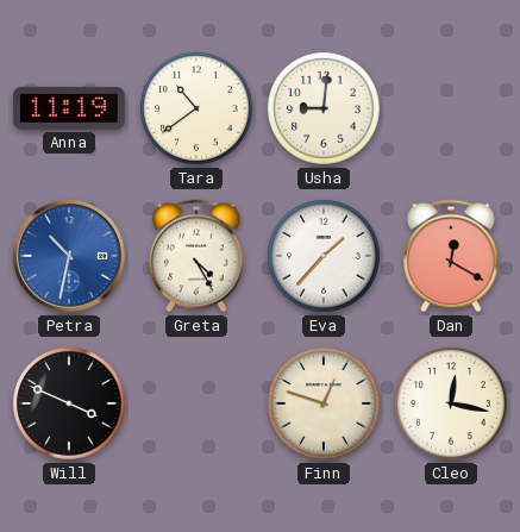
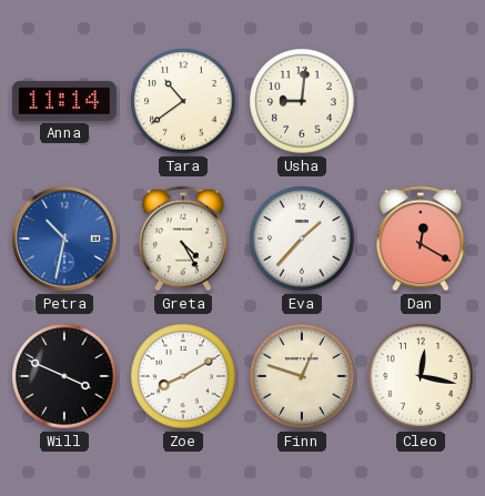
Anna: 11:19 -> 11:14 (64, 101)
Zoe: none -> 8:10 (183, 376)
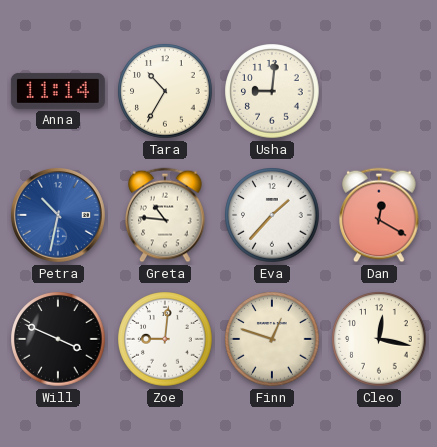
Tara: 10:39 -> 10:35 (165, 91)
Greta: 4:25 -> 10:46 (165, 215)
Zoe: 8:10 -> 9:01 (165, 339)
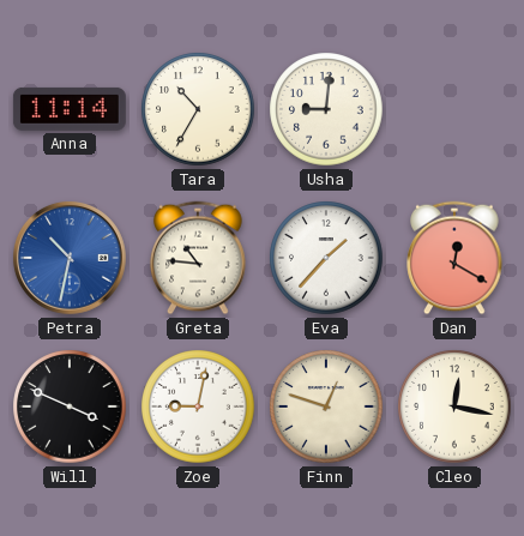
Zoe: 9:01 -> 9:02 (198, 406)
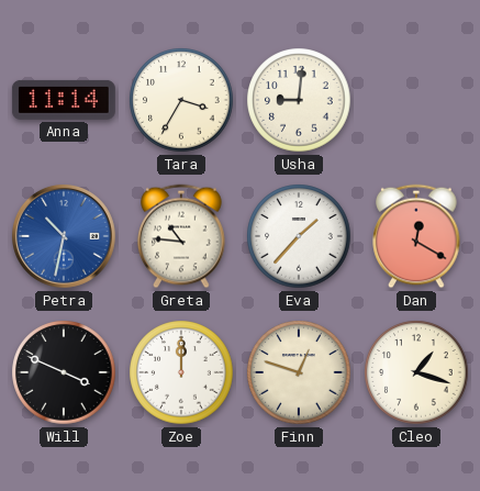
Tara: 10:35 -> 3:35 (181, 100)
Zoe: 9:02 -> 12:00 (181, 372)
Cleo: 12:17 -> 1:18 (416, 372)
